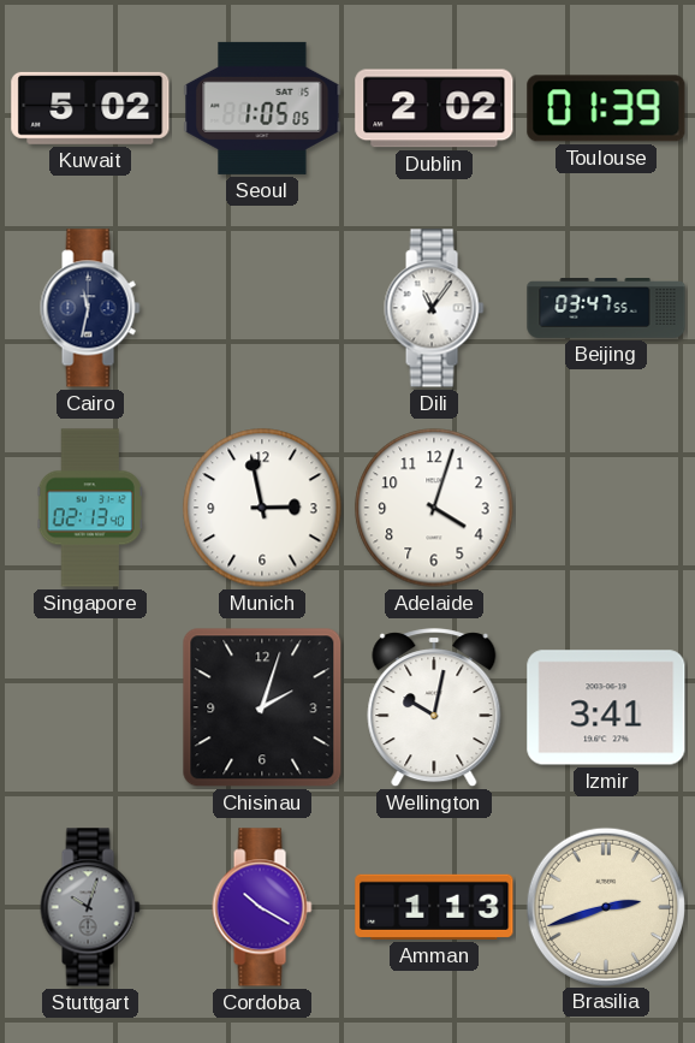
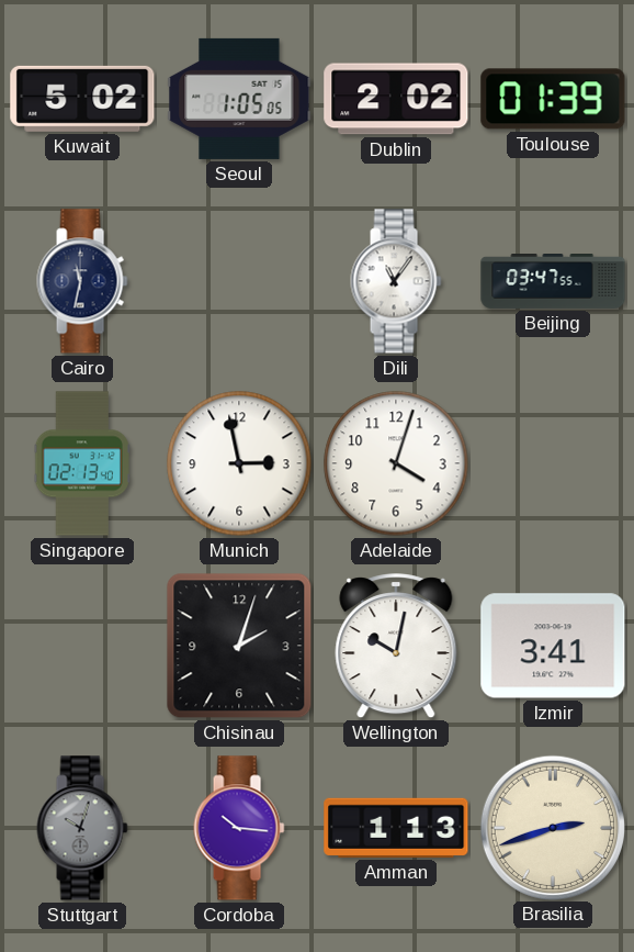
Cordoba: 10:20 -> 10:16 (239, 828)
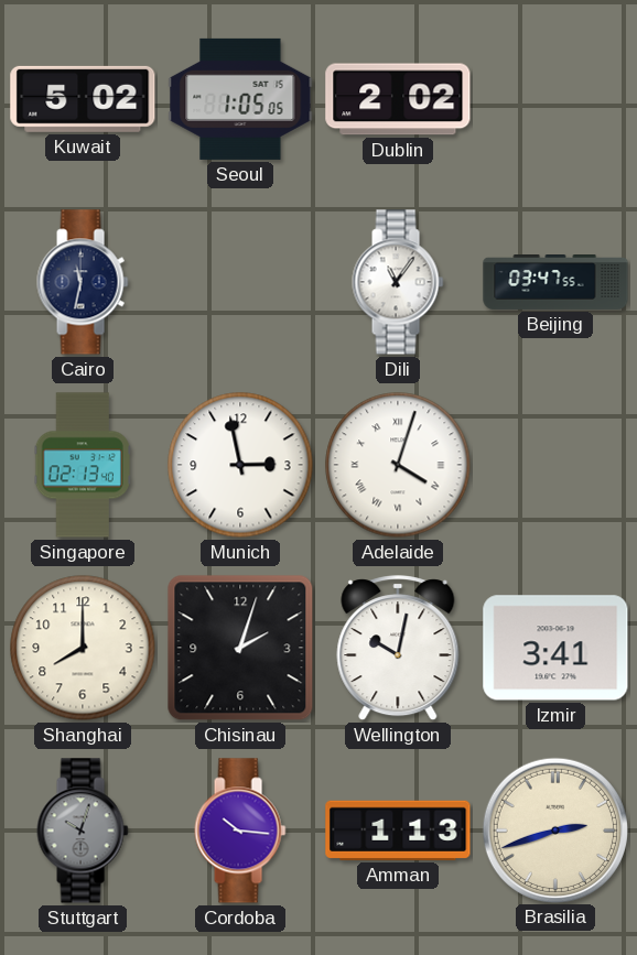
Toulouse: 01:39 -> none (553, 99)
Adelaide numerals: Arabic -> Roman (398, 465)
Shanghai: none -> 8:00 (83, 648)
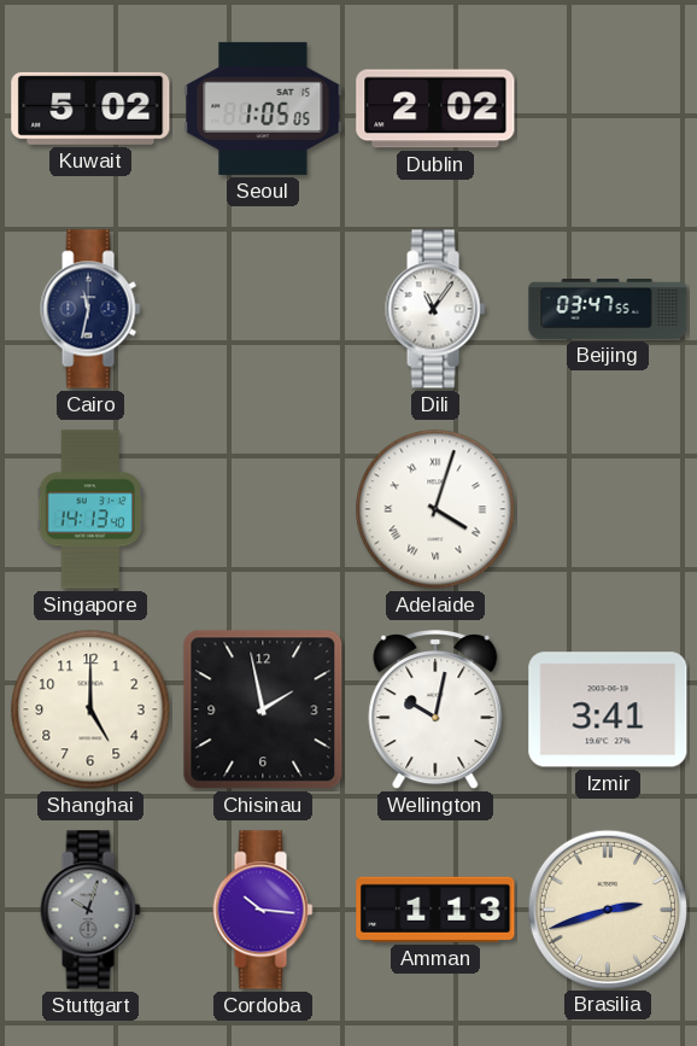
Singapore: 02:13 -> 14:13 (90, 509)
Munich: 2:58 -> none (240, 465)
Shanghai: 8:00 -> 5:00 (90, 709)
Chisinau: 2:03 -> 1:58 (263, 709)
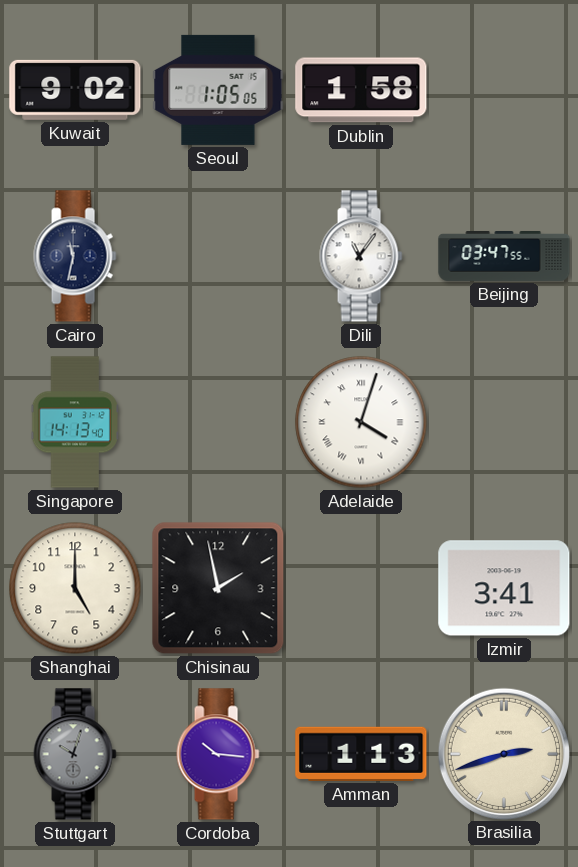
Kuwait: 5:02 -> 9:02 (75, 90)
Dublin: 2:02 -> 1:58 (361, 90)
Wellington: 10:02 -> none (435, 711)
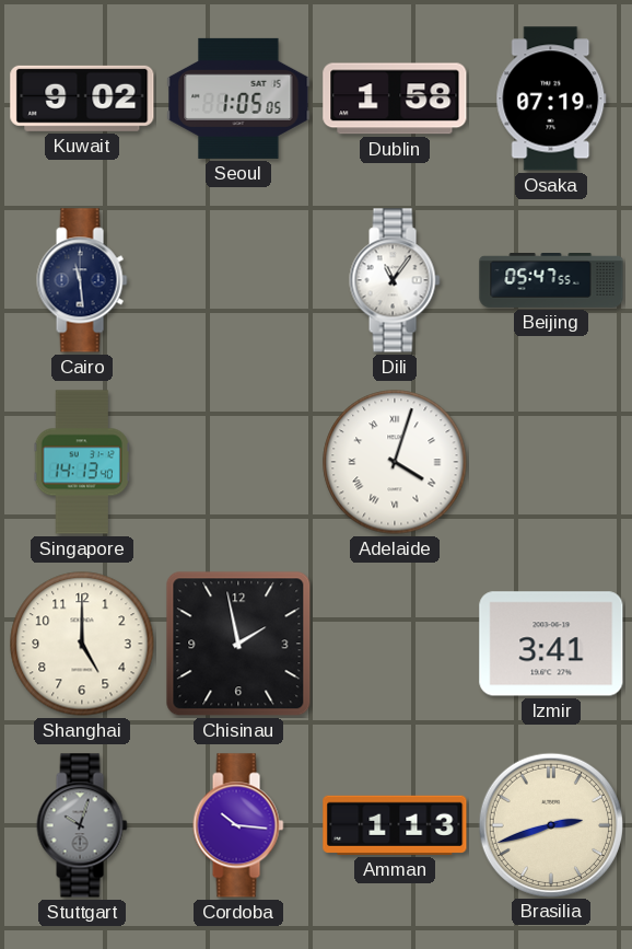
Osaka: none -> 07:19 (551, 99)
Cairo: 11:32 -> 11:29 (82, 280)
Beijing: 03:47 -> 05:47 (551, 281)
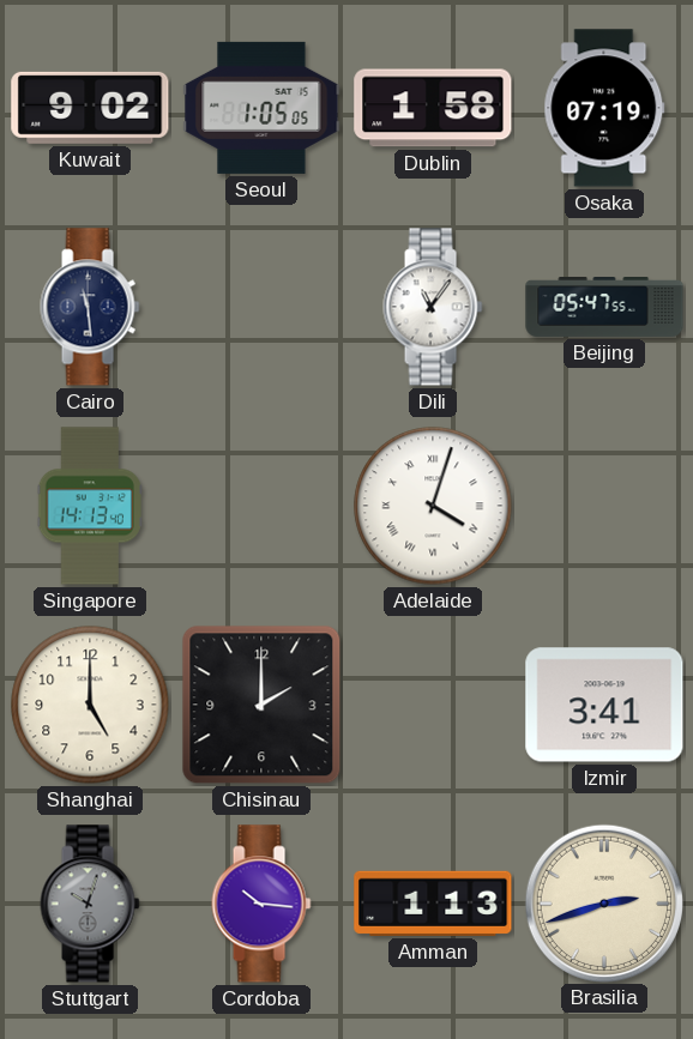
Chisinau: 1:58 -> 2:00 (261, 705)
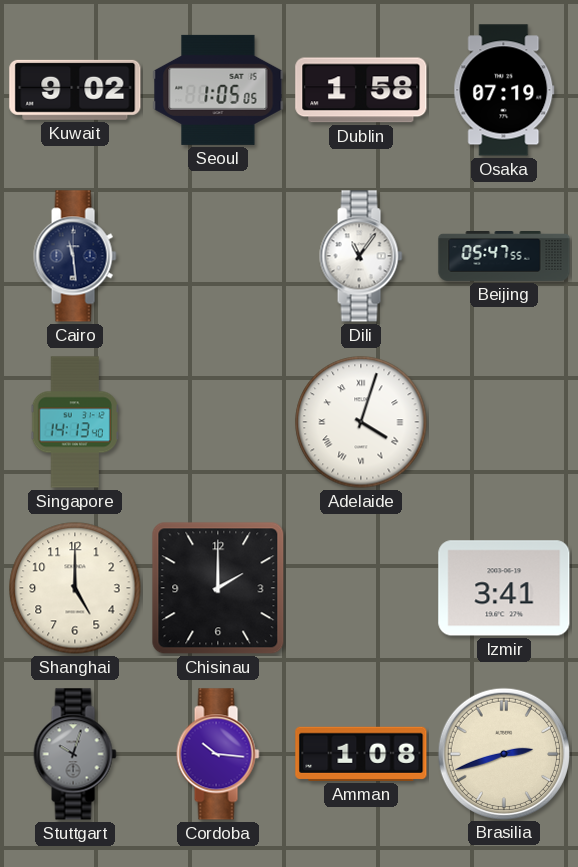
Amman: 1:13 -> 1:08 (361, 754)
